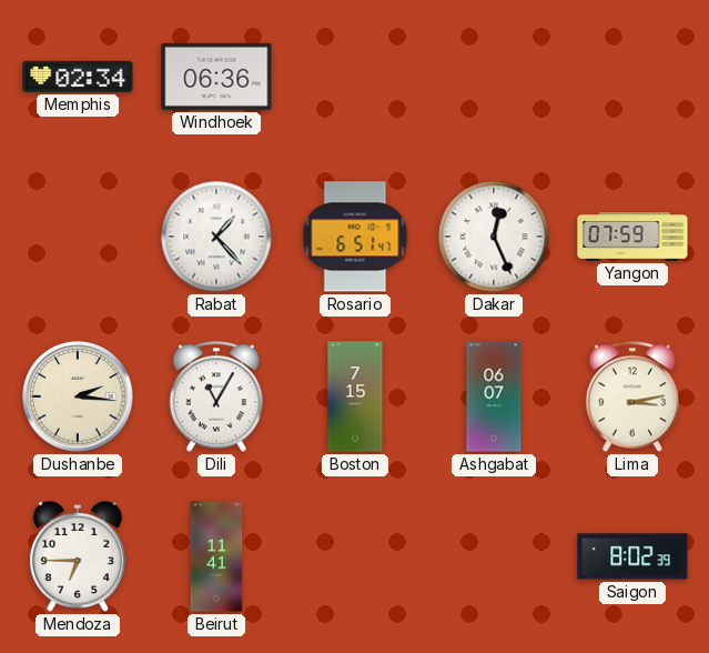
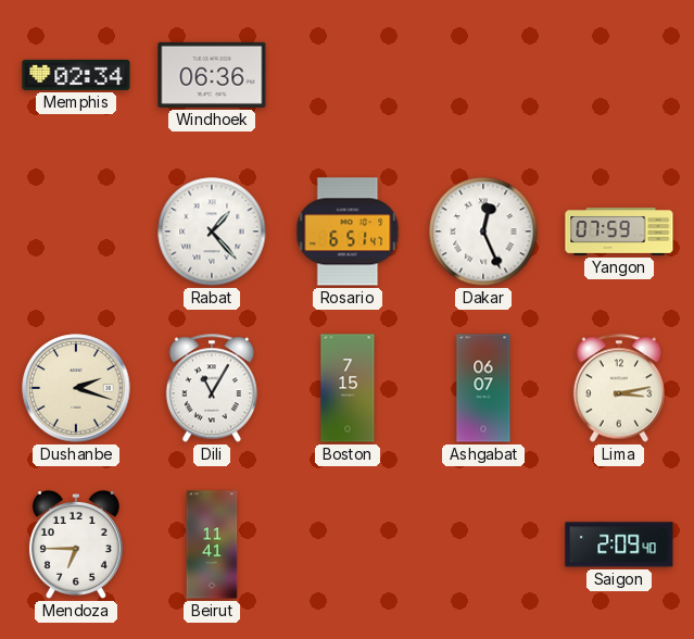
Dushanbe: 2:16 -> 2:18 (76, 388)
Saigon: 8:02 -> 2:09 (619, 544)
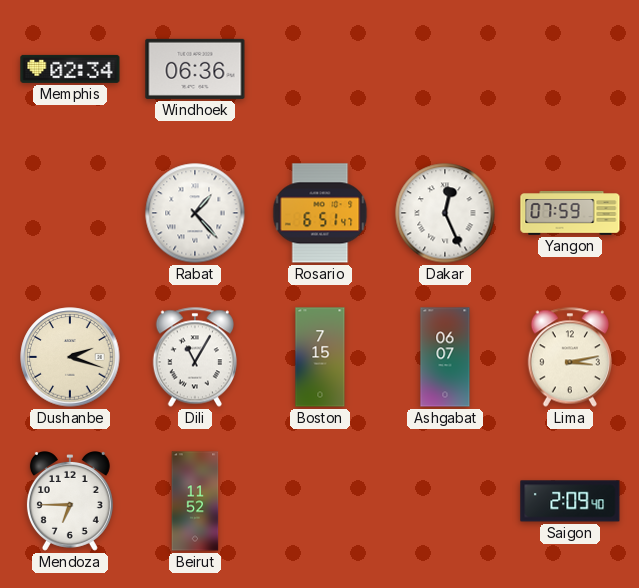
Beirut: 11:41 -> 11:52 (195, 501)
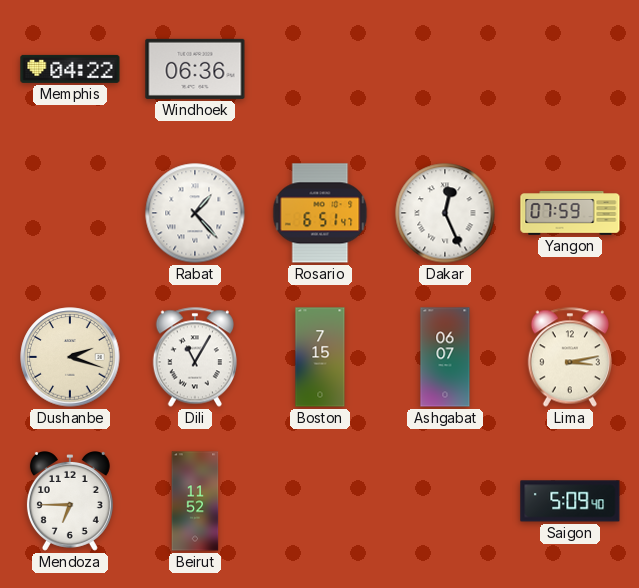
Memphis: 02:34 -> 04:22 (70, 69)
Saigon: 2:09 -> 5:09 (570, 501)
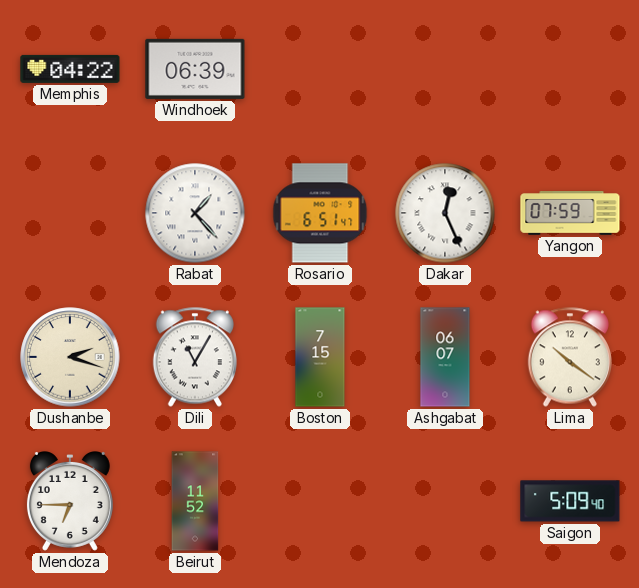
Windhoek: 06:36 -> 06:39 (195, 69)
Lima: 3:13 -> 10:21 (570, 357)
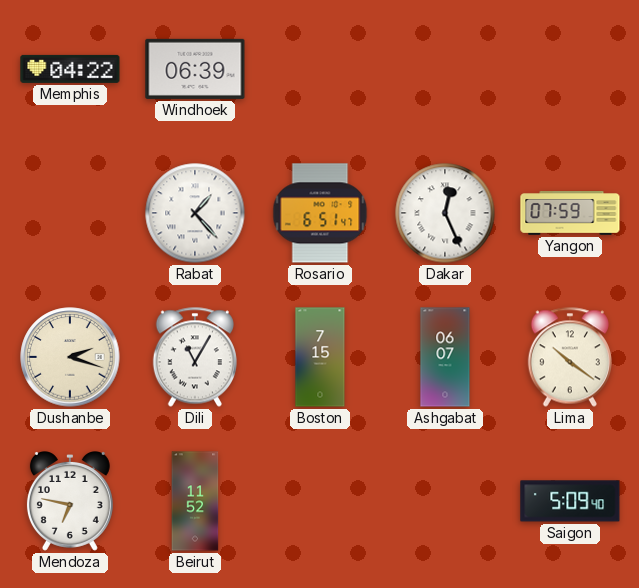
Mendoza: 6:45 -> 6:47 (70, 502)
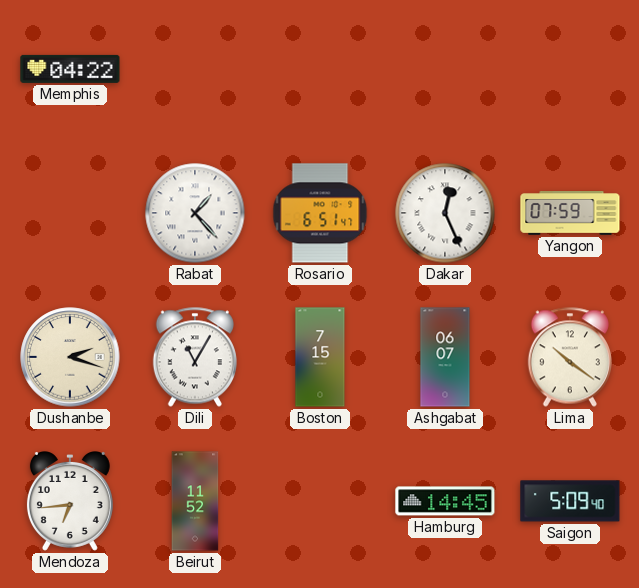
Windhoek: 06:39 -> none (195, 69)
Mendoza: 6:47 -> 6:44 (70, 502)
Hamburg: none -> 14:45 (445, 501)
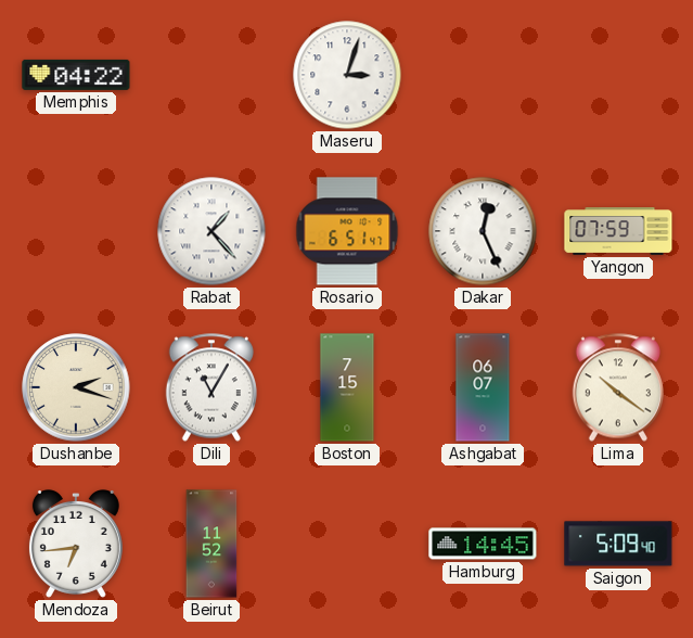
Maseru: none -> 3:03 (347, 75)
